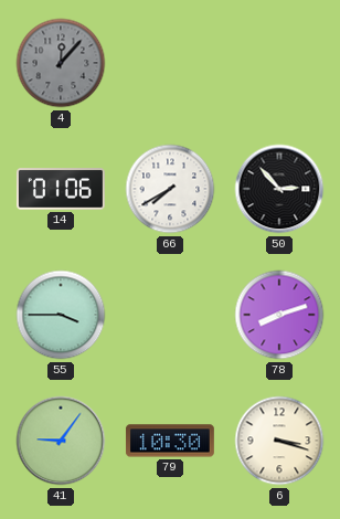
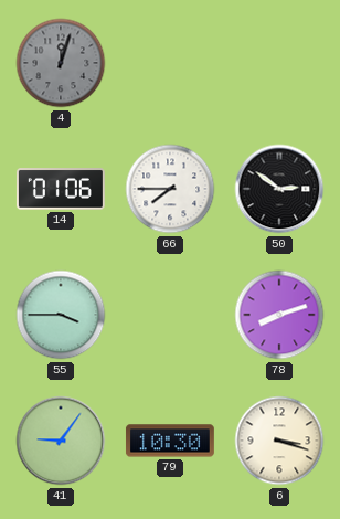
4: 12:07 -> 12:03 (61, 63)
66: 7:40 -> 7:45 (170, 189)
50: 2:53 -> 2:51 (279, 189)
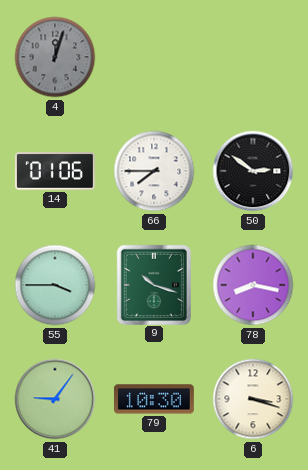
9: none -> 10:18 (153, 284)
78: 8:12 -> 8:17 (253, 285)
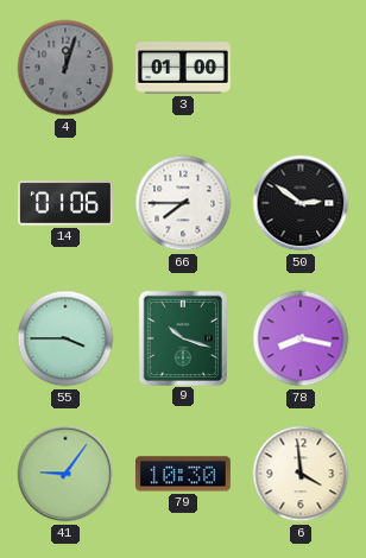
3: none -> 01:00 (184, 68)
6: 3:18 -> 3:59 (301, 474)
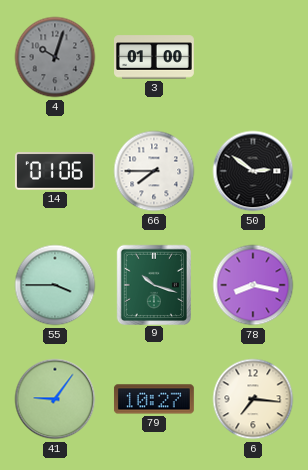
4: 12:03 -> 10:03 (55, 57)
79: 10:30 -> 10:27 (154, 399)
6: 3:59 -> 7:16 (253, 399)
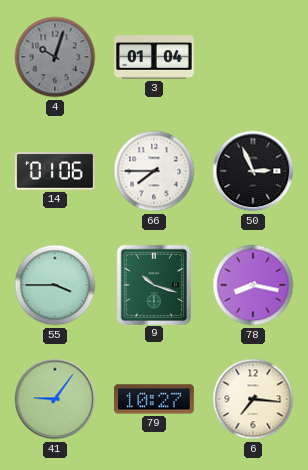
3: 01:00 -> 01:04 (155, 57)
50: 2:51 -> 2:56 (253, 171)
